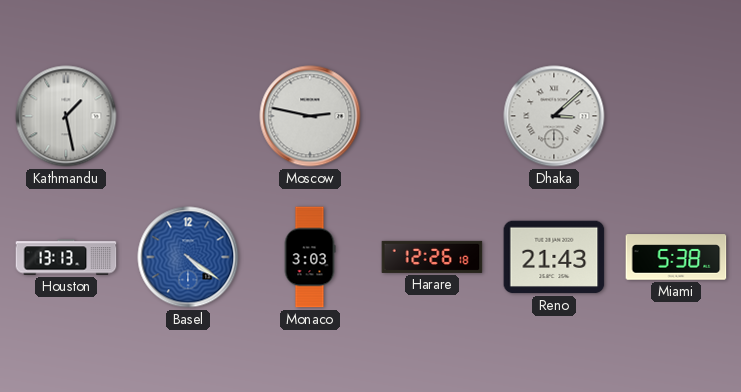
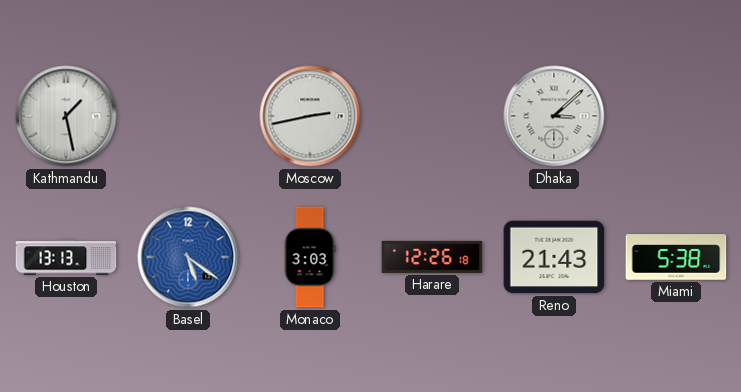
Moscow: 2:47 -> 2:43 (310, 116)
Basel: 4:21 -> 5:21 (188, 257)
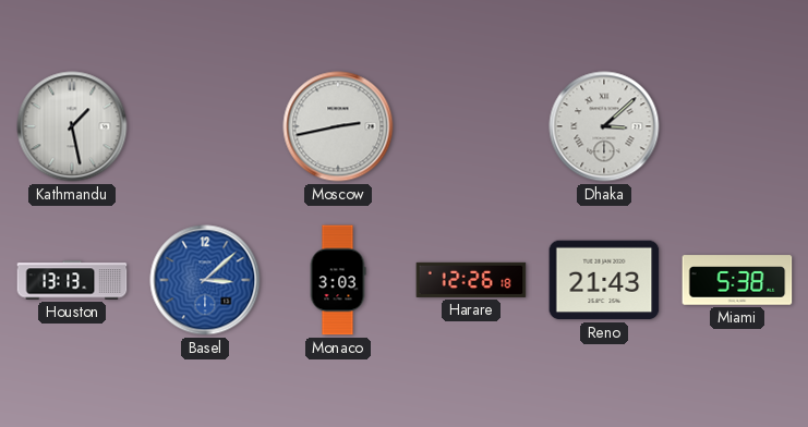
Basel: 5:21 -> 3:08 (205, 280)
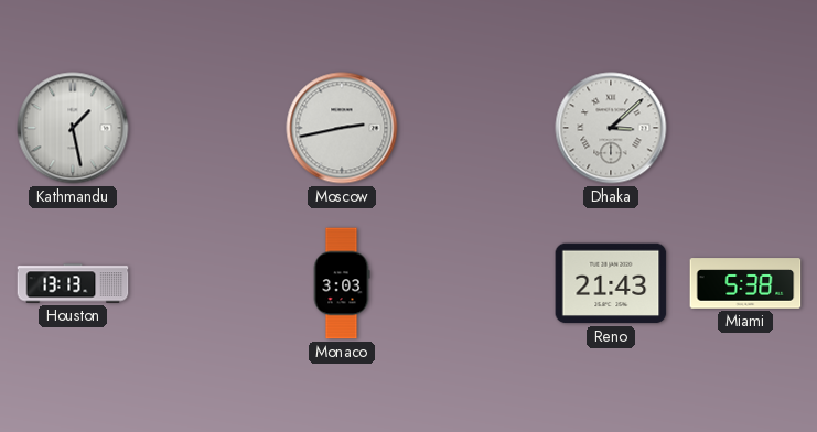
Basel: 3:08 -> none (205, 280)
Harare: 12:26 -> none (471, 280)
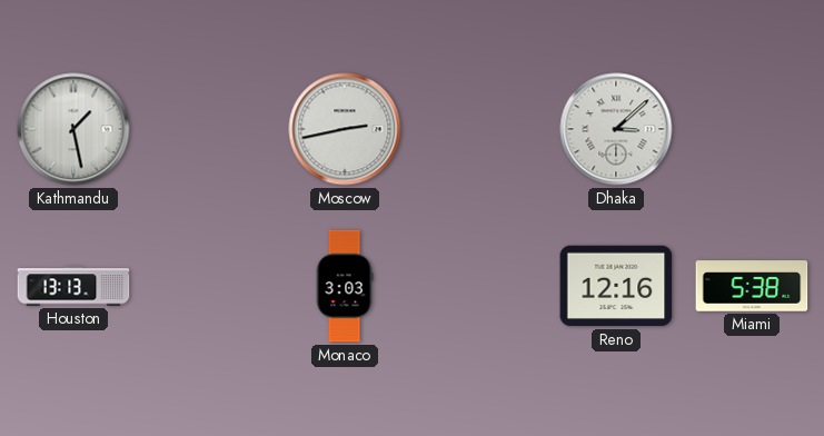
Reno: 21:43 -> 12:16 (616, 286)
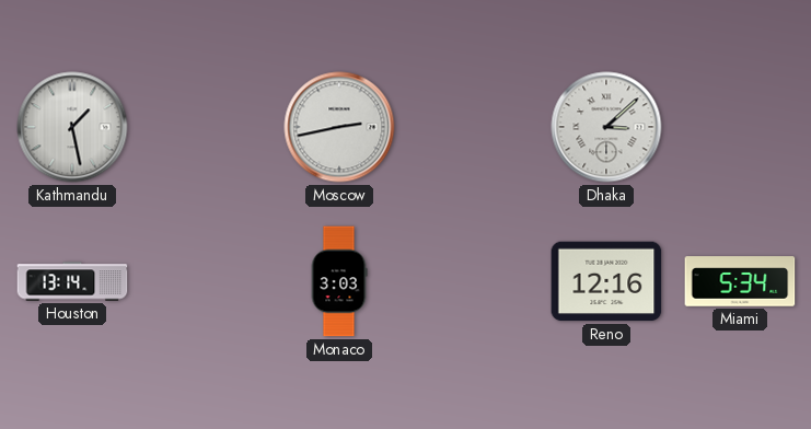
Houston: 13:13 -> 13:14 (72, 281)
Miami: 5:38 -> 5:34 (740, 281)
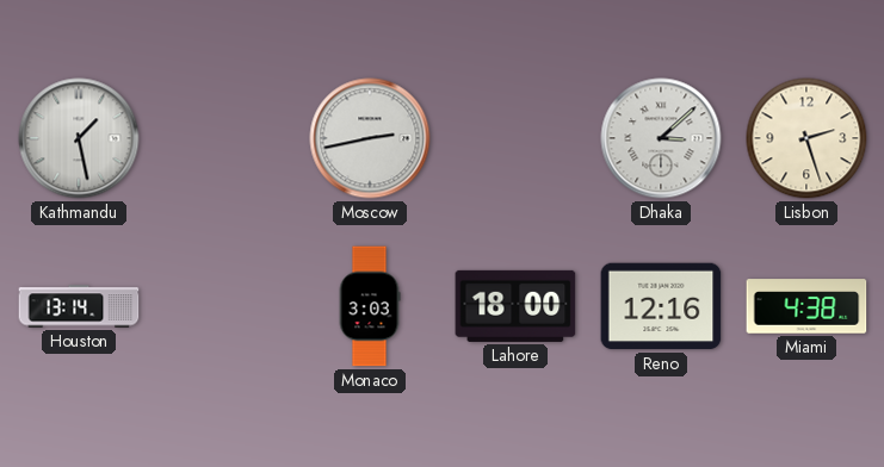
Lisbon: none -> 2:27 (806, 138)
Lahore: none -> 18:00 (515, 306)
Miami: 5:34 -> 4:38 (806, 306)
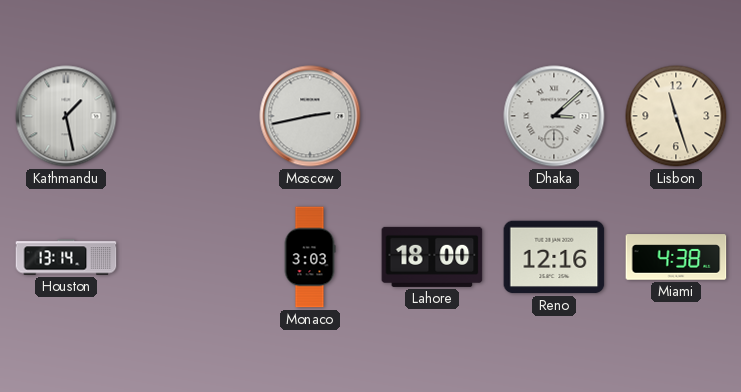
Lisbon: 2:27 -> 11:27 (676, 116)
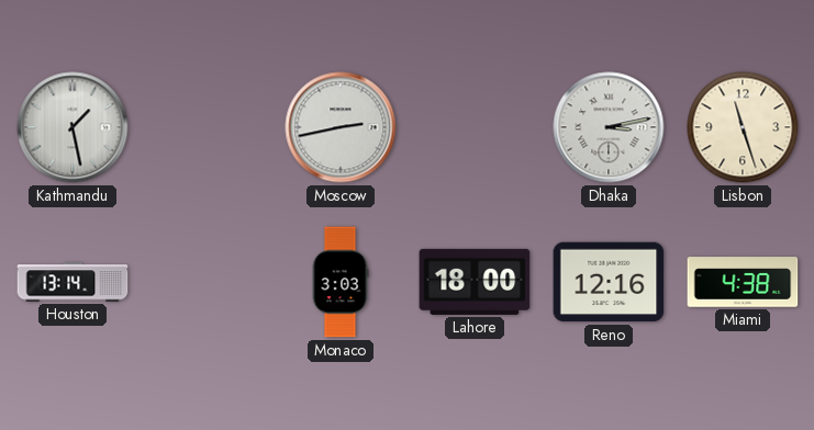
Dhaka: 3:08 -> 3:13 (609, 127)
